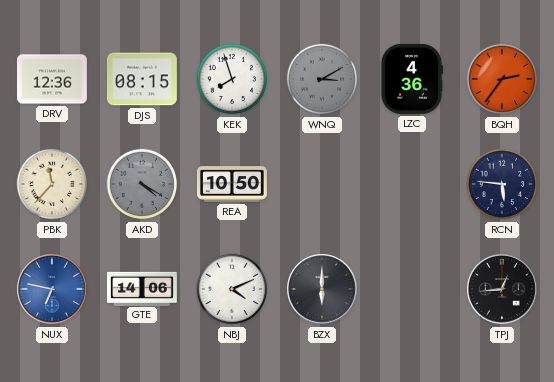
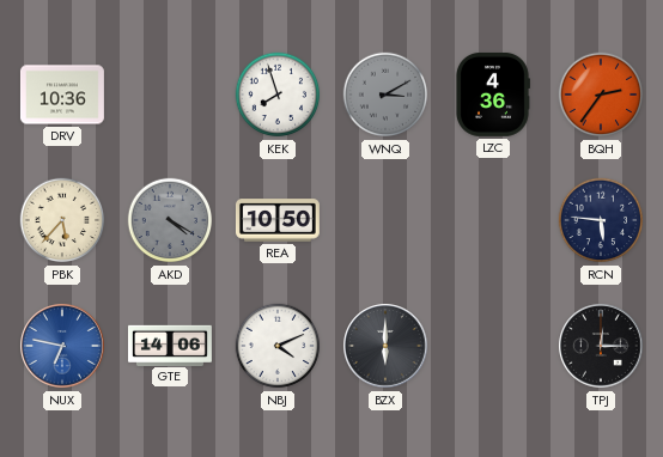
DRV: 12:36 -> 10:36 (62, 95)
DJS: 08:15 -> none (142, 79)
PBK: 11:37 -> 5:37 (62, 220)
TPJ: 12:44 -> 12:15 (602, 347)
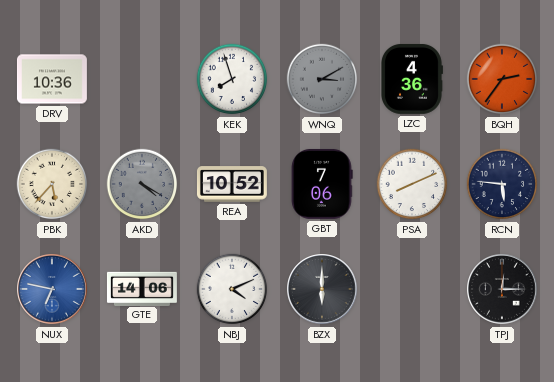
REA: 10:50 -> 10:52 (232, 184)
GBT: none -> 7:06 (322, 184)
PSA: none -> 8:11 (412, 184)
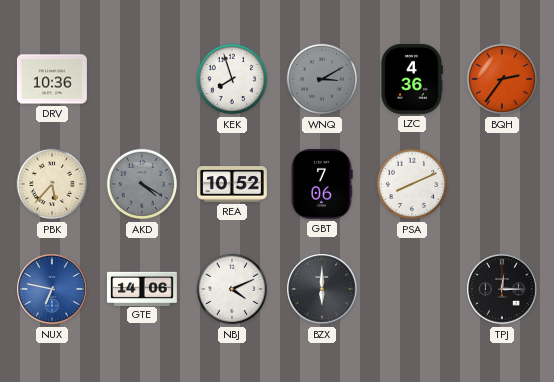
RCN: 5:46 -> none (502, 184)
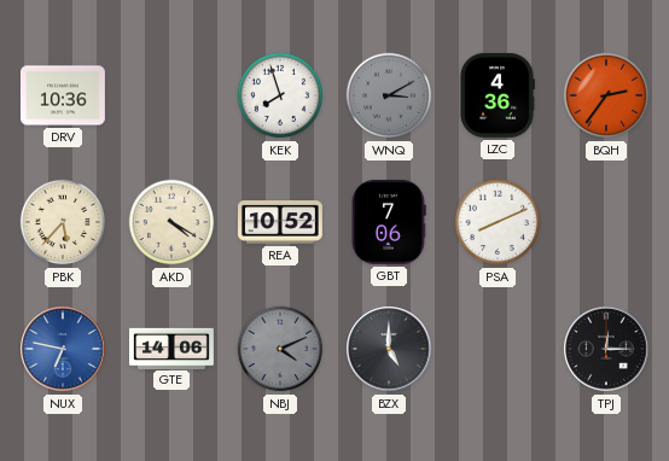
AKD dial: grey -> cream (171, 222)
NBJ dial: white -> grey (280, 349)
BZX: 6:00 -> 5:00 (390, 350)
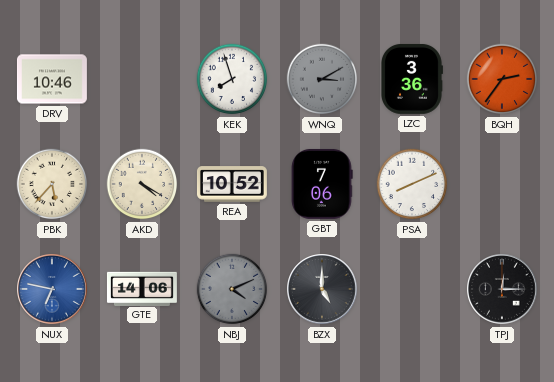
DRV: 10:36 -> 10:46 (52, 79)
LZC: 4:36 -> 3:36 (411, 79)
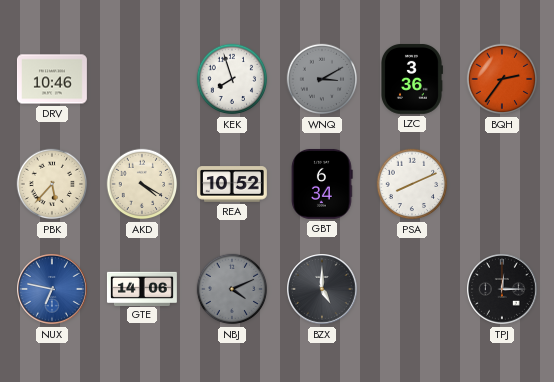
GBT: 7:06 -> 6:34 (322, 184)
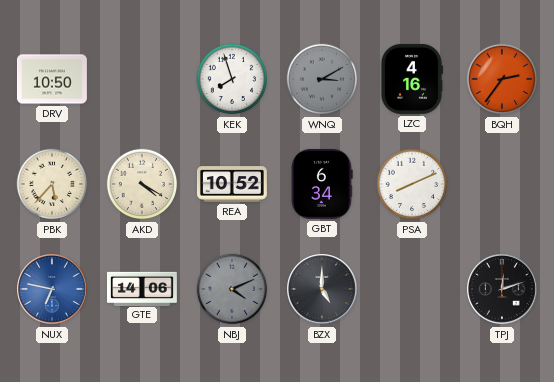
DRV: 10:46 -> 10:50 (52, 79)
LZC: 3:36 -> 4:16 (411, 79)
TPJ: 12:15 -> 12:12 (503, 290)
